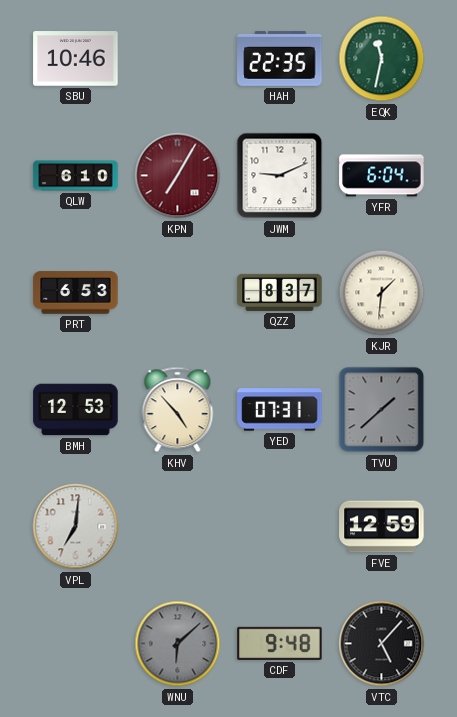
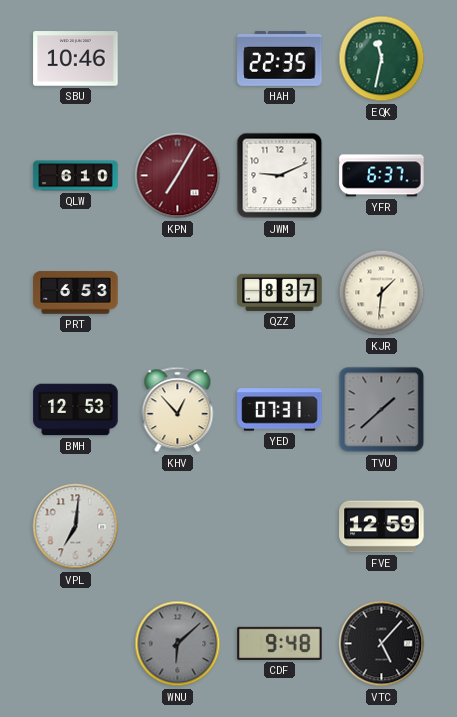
YFR: 6:04 -> 6:37 (382, 176)
KHV: 4:53 -> 12:53 (178, 410)
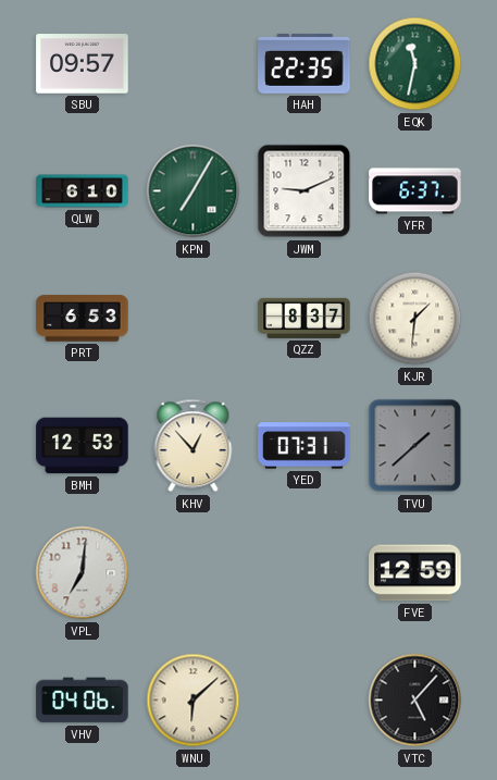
SBU: 10:46 -> 09:57 (83, 64)
KPN dial: burgundy -> green (194, 191)
VHV: none -> 04:06 (83, 701)
WNU dial: grey -> cream (194, 701)
CDF: 9:48 -> none (280, 643)
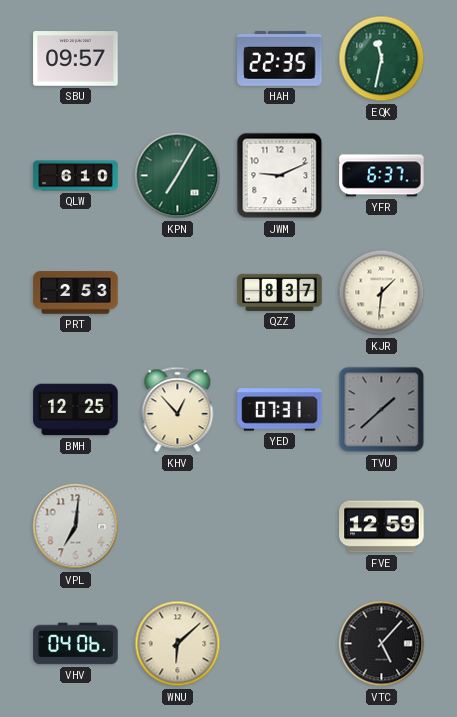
PRT: 6:53 -> 2:53 (76, 293)
BMH: 12:53 -> 12:25 (76, 410)
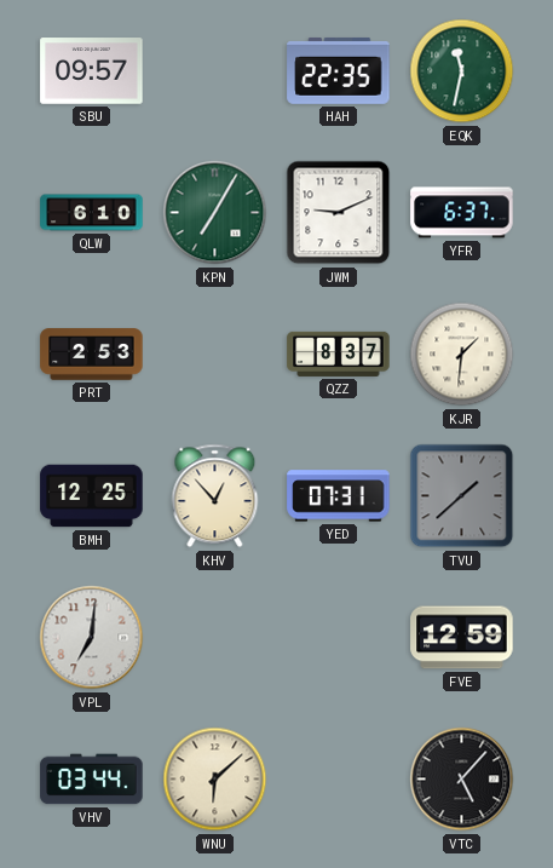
VHV: 04:06 -> 03:44 (92, 780)
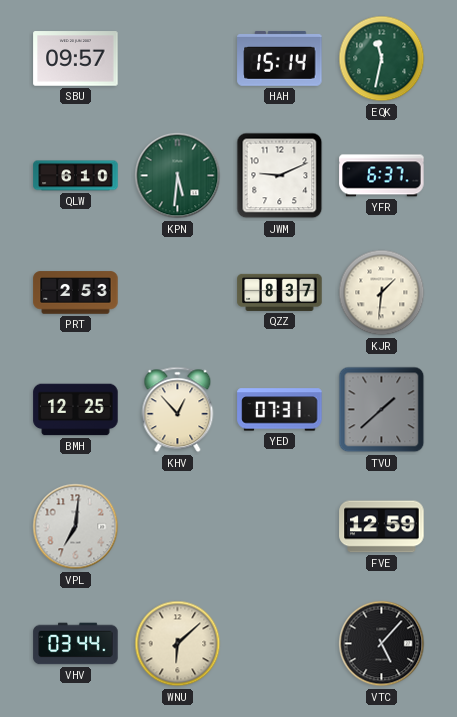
HAH: 22:35 -> 15:14 (280, 58)
KPN: 7:05 -> 5:31 (178, 176)
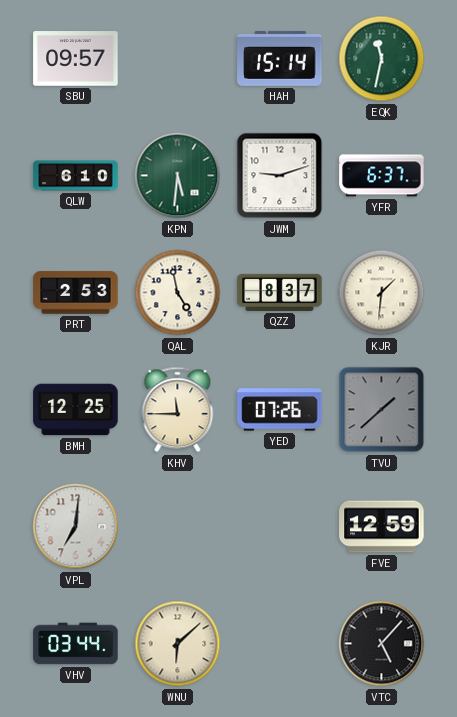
JWM: 9:11 -> 9:12 (280, 176)
QAL: none -> 4:58 (178, 293)
KHV: 12:53 -> 11:45 (178, 410)
YED: 07:31 -> 07:26 (280, 410)
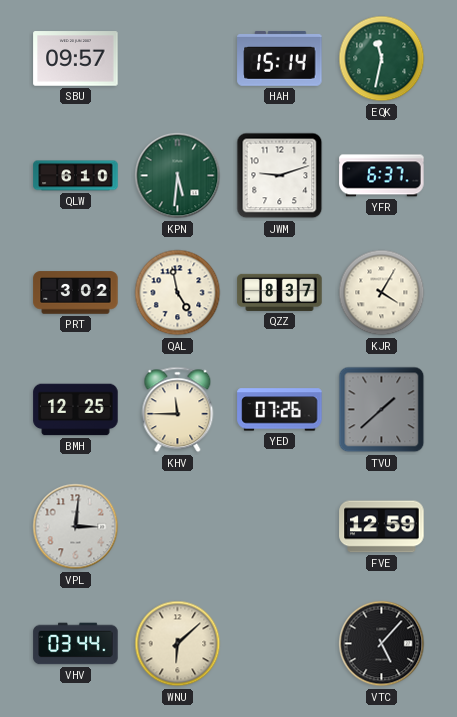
PRT: 2:53 -> 3:02 (76, 293)
KJR: 1:31 -> 4:05 (382, 293)
VPL: 7:01 -> 3:01 (76, 527)
